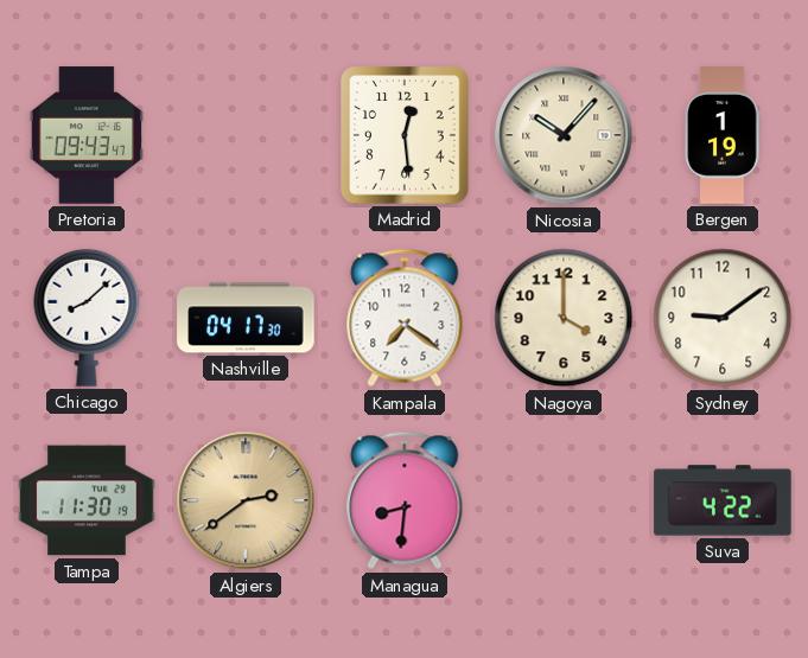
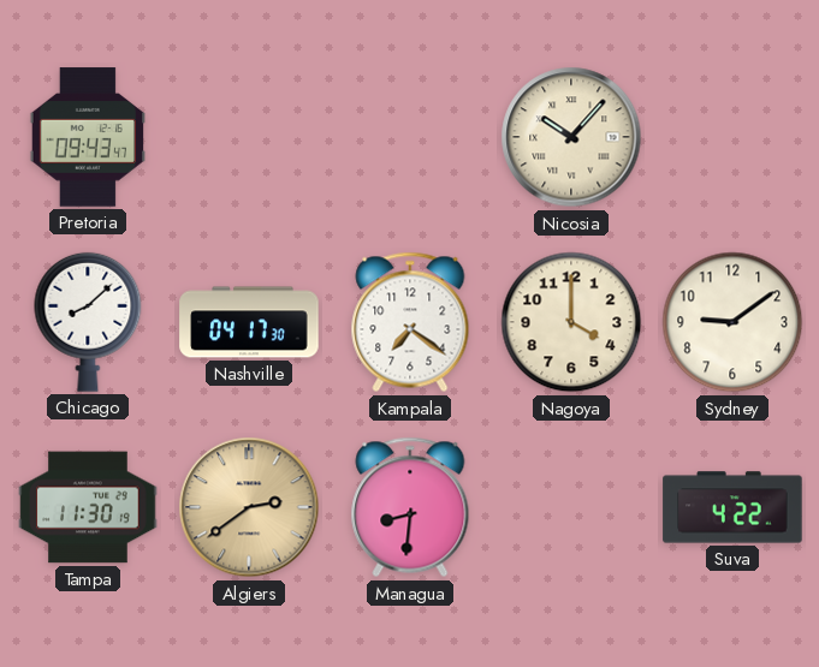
Madrid: 12:29 -> none (405, 135)
Bergen: 1:19 -> none (723, 135)
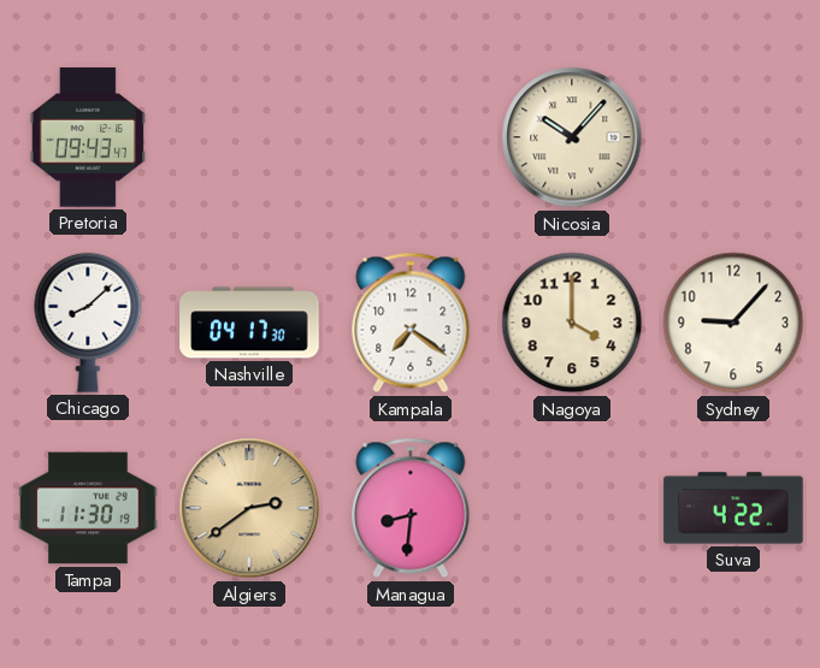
Sydney: 9:09 -> 9:07 (733, 323)
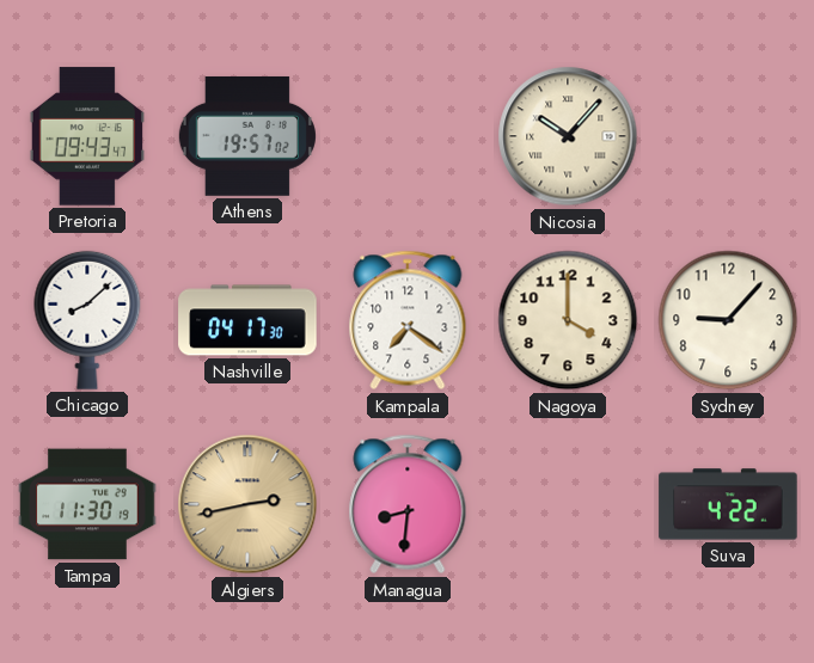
Athens: none -> 19:57 (247, 136)
Algiers: 2:39 -> 2:43 (247, 504)
